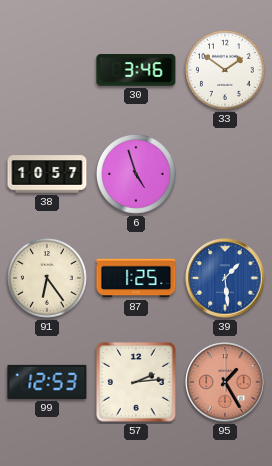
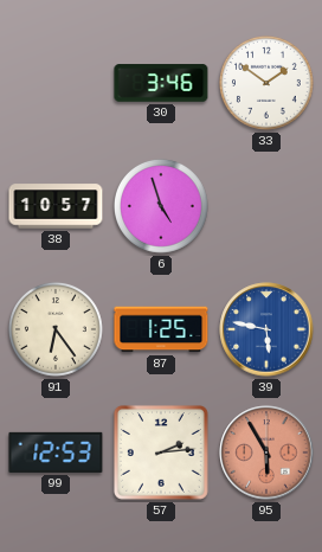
39: 1:29 -> 5:47 (266, 329)
95: 1:25 -> 5:55 (266, 452)
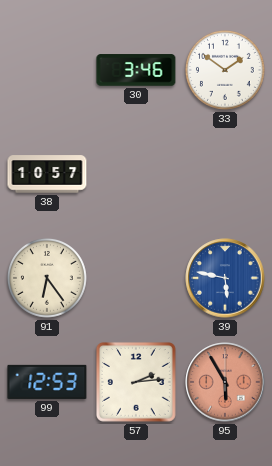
6: 4:57 -> none (162, 206)
87: 1:25 -> none (161, 329)
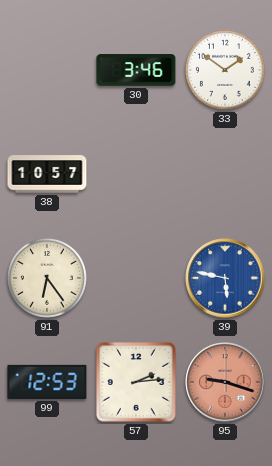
95: 5:55 -> 9:18 (225, 382)
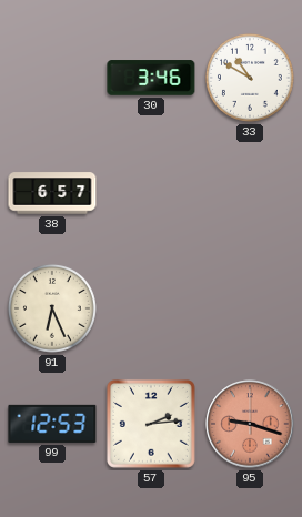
33: 1:51 -> 10:50 (251, 78)
38: 10:57 -> 6:57 (52, 193)
91: 6:24 -> 6:26 (53, 308)
39: 5:47 -> none (225, 278)
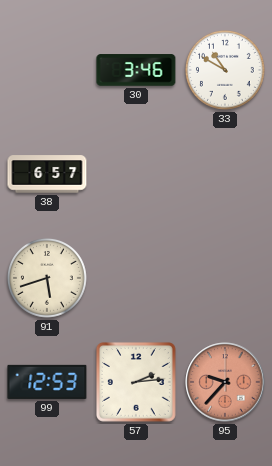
91: 6:26 -> 5:42 (48, 278)
95: 9:18 -> 9:37 (225, 382)
